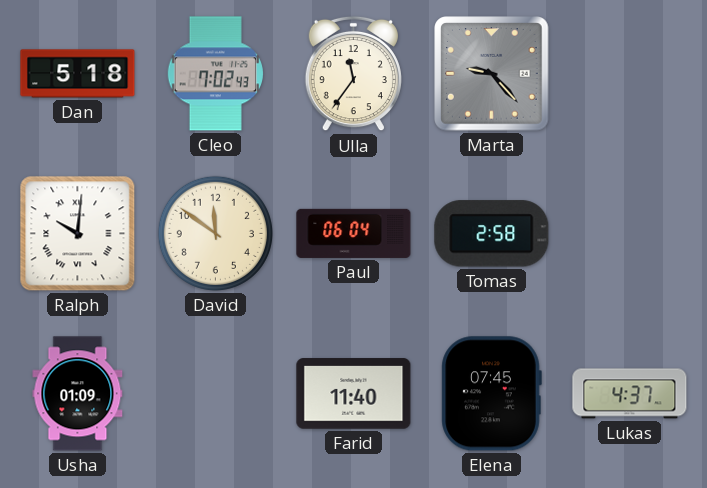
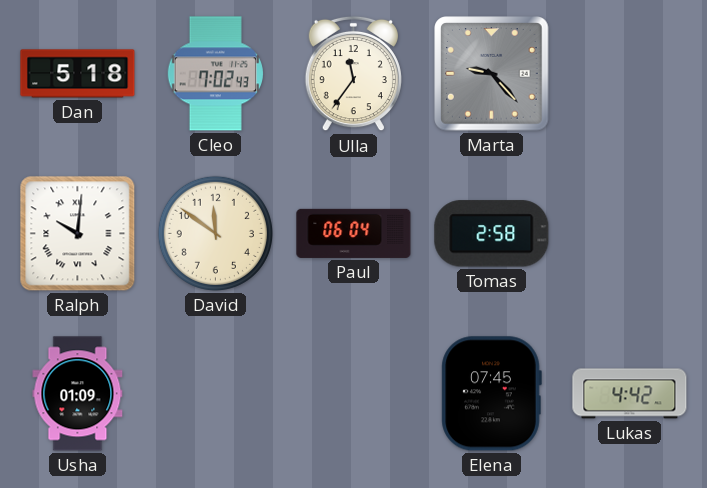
Farid: 11:40 -> none (354, 394)
Lukas: 4:37 -> 4:42 (630, 394)
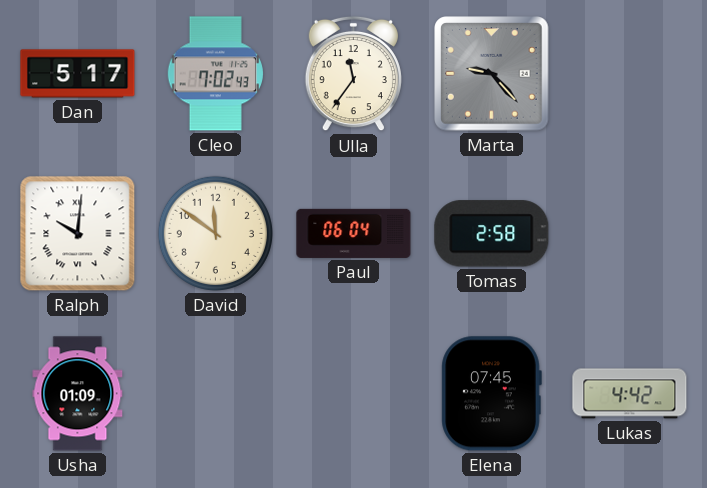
Dan: 5:18 -> 5:17 (78, 74)
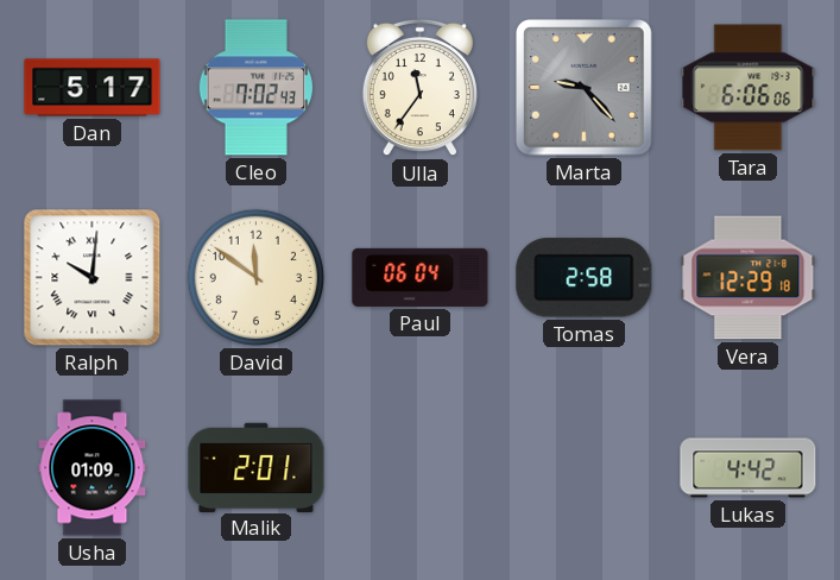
Tara: none -> 6:06 (749, 88)
Vera: none -> 12:29 (749, 278)
Malik: none -> 2:01 (257, 467)
Elena: 07:45 -> none (491, 394)
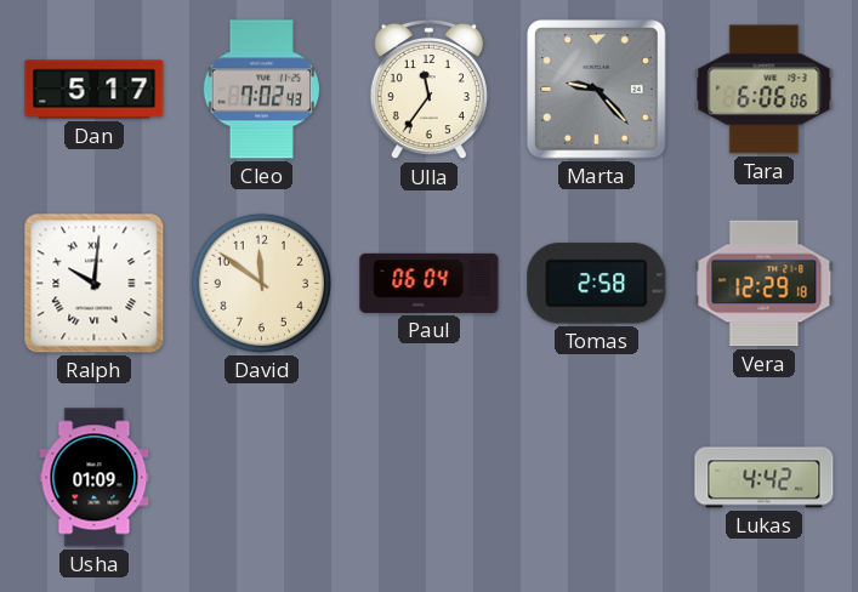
Malik: 2:01 -> none (257, 467)
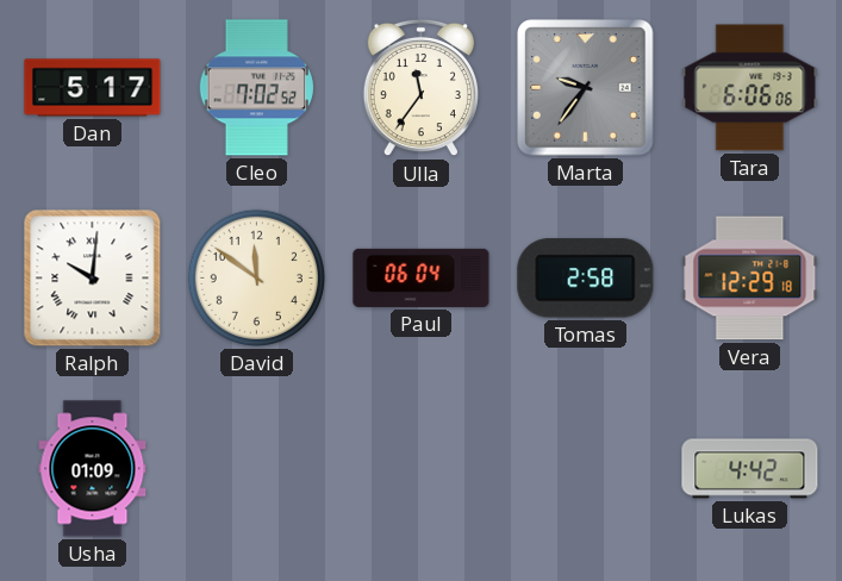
Cleo: 7:02:43 -> 7:02:52 (256, 88)
Marta: 9:23 -> 9:36 (586, 88)
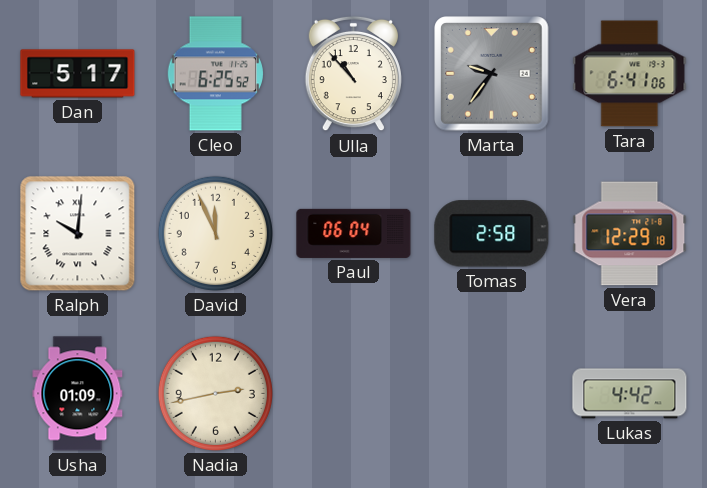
Cleo: 7:02 -> 6:25 (215, 74)
Ulla: 11:36 -> 10:53 (353, 74)
Tara: 6:06 -> 6:41 (630, 74)
David: 11:51 -> 11:56 (215, 233)
Nadia: none -> 2:43 (215, 393)
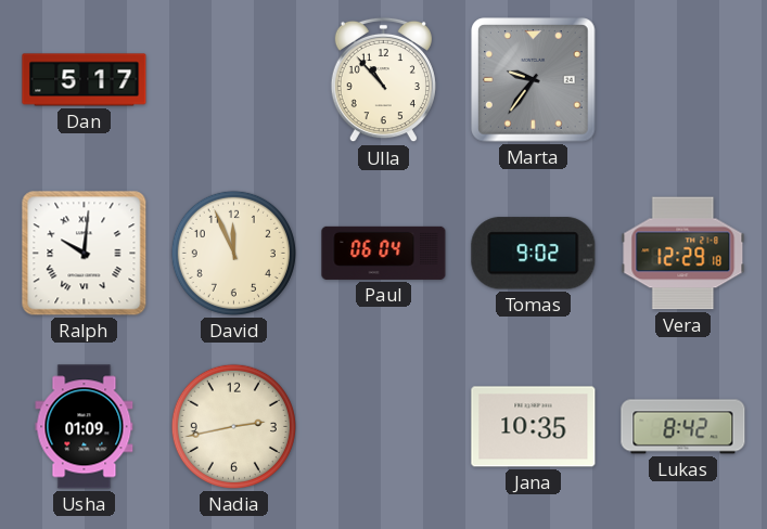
Cleo: 6:25 -> none (215, 74)
Tara: 6:41 -> none (630, 74)
Tomas: 2:58 -> 9:02 (534, 254)
Jana: none -> 10:35 (534, 427)
Lukas: 4:42 -> 8:42 (683, 427)
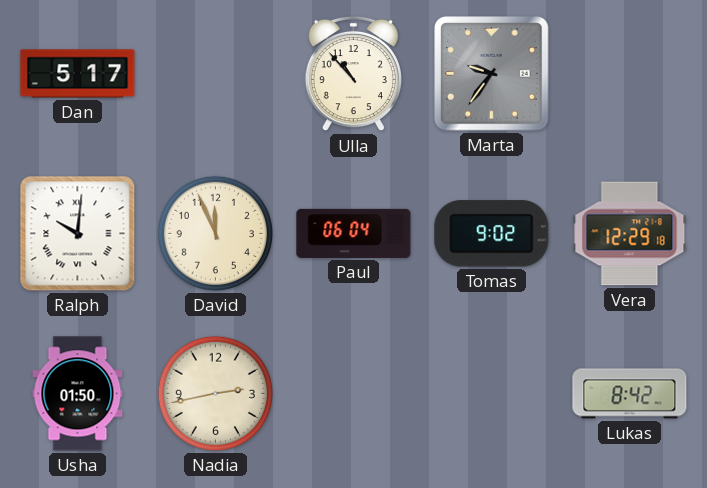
Usha: 01:09 -> 01:50 (78, 394)
Jana: 10:35 -> none (534, 427)
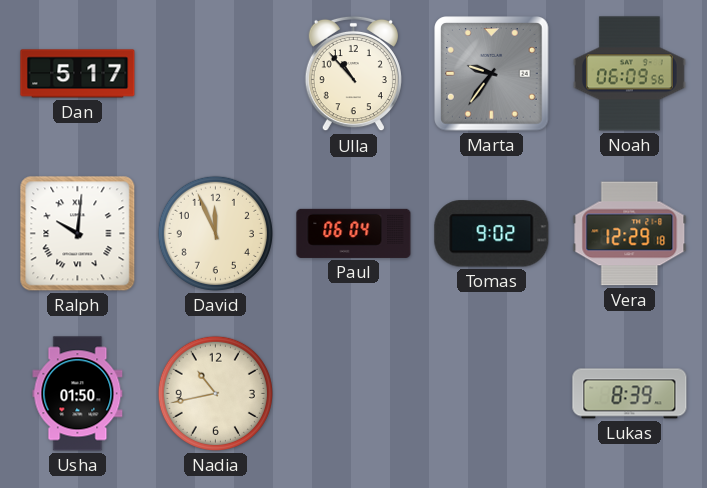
Noah: none -> 06:09 (630, 74)
Nadia: 2:43 -> 10:43 (215, 393)
Lukas: 8:42 -> 8:39 (630, 394)
